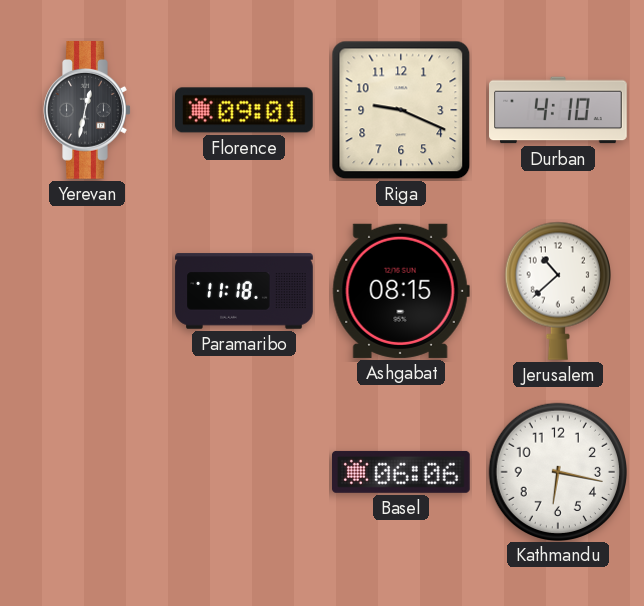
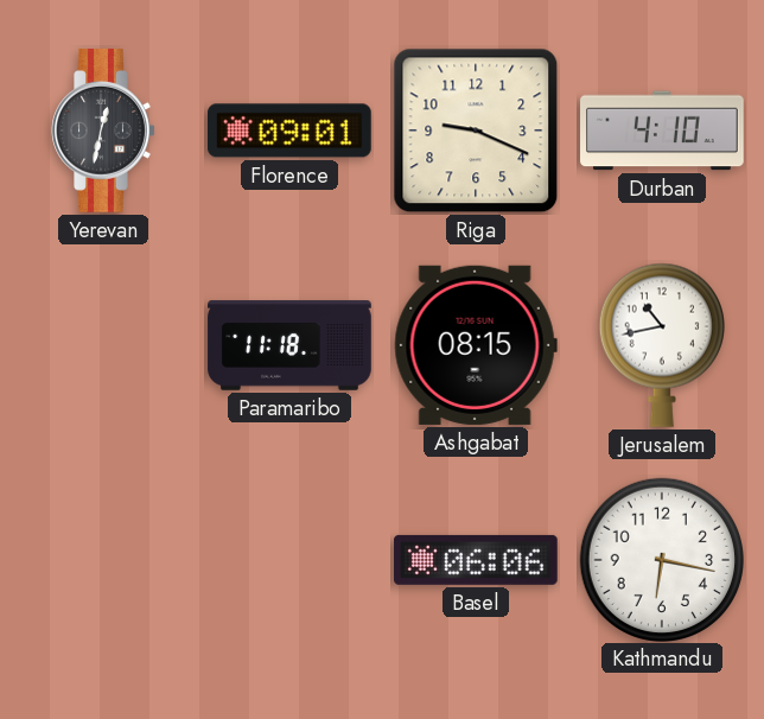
Jerusalem: 10:38 -> 10:43 (662, 345)
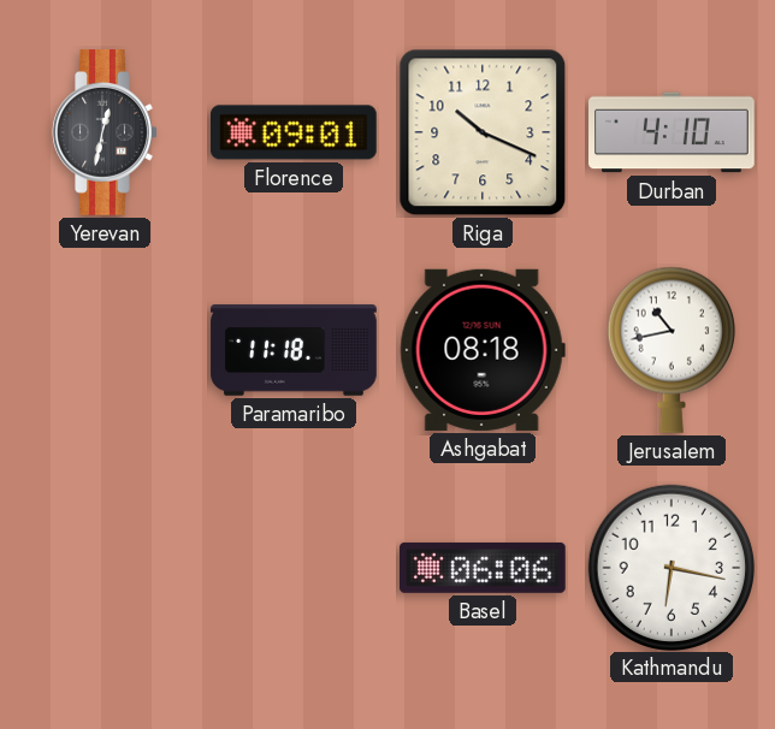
Riga: 9:19 -> 10:19 (483, 132)
Ashgabat: 08:15 -> 08:18 (483, 350)
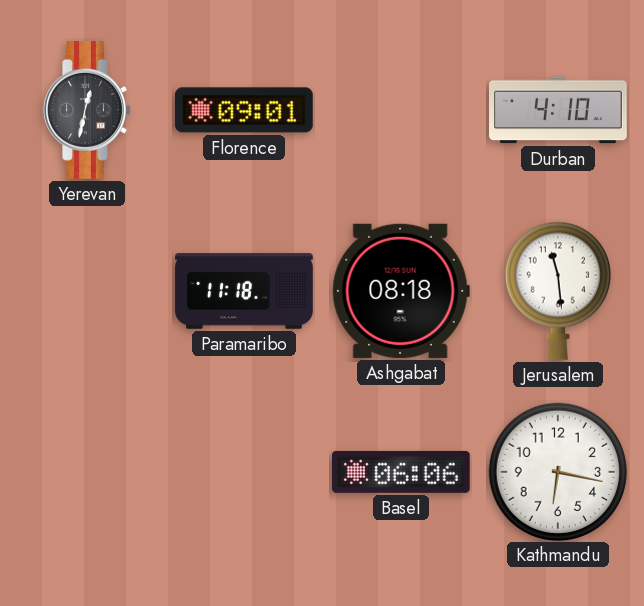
Riga: 10:19 -> none (483, 132)
Jerusalem: 10:43 -> 11:29 (558, 291)
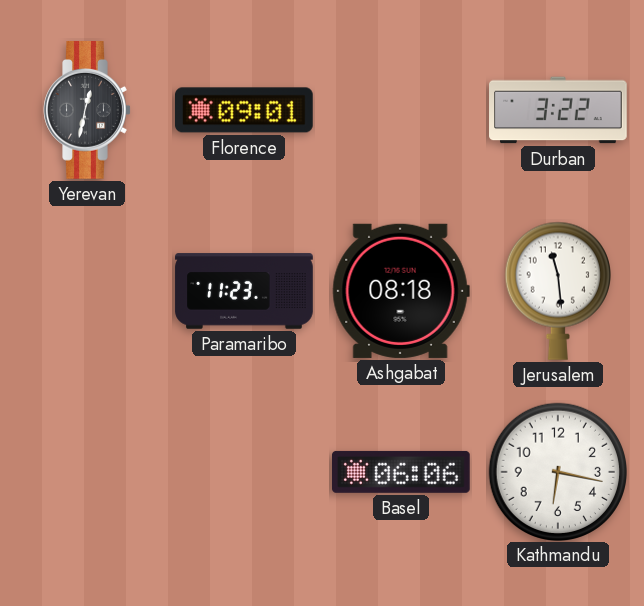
Durban: 4:10 -> 3:22 (558, 110)
Paramaribo: 11:18 -> 11:23 (244, 291)
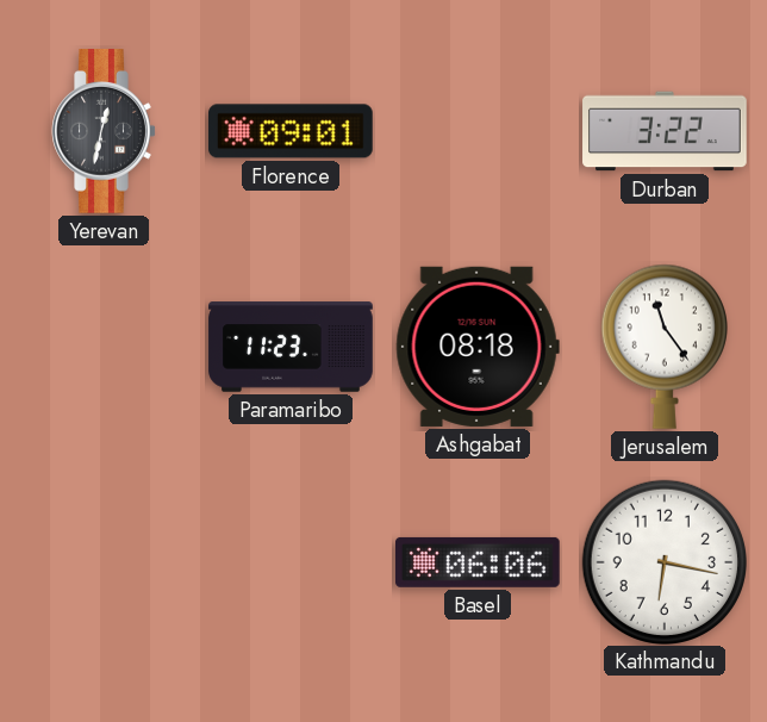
Jerusalem: 11:29 -> 11:24 (665, 347)
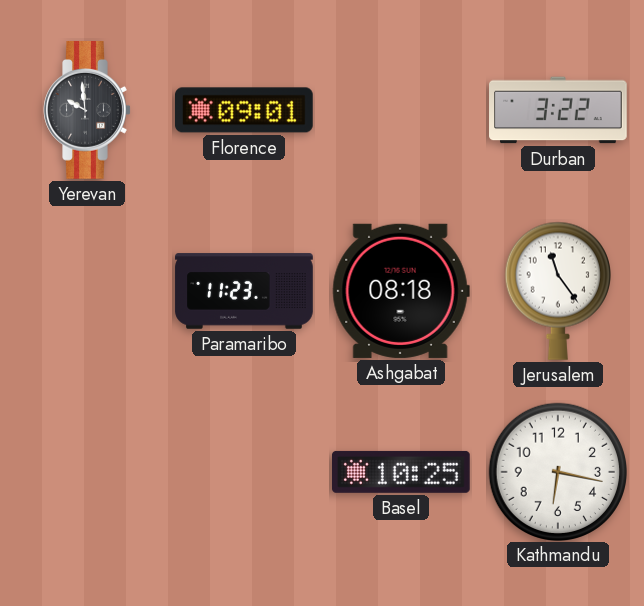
Yerevan: 12:32 -> 9:59 (87, 111)
Basel: 06:06 -> 10:25 (402, 472)
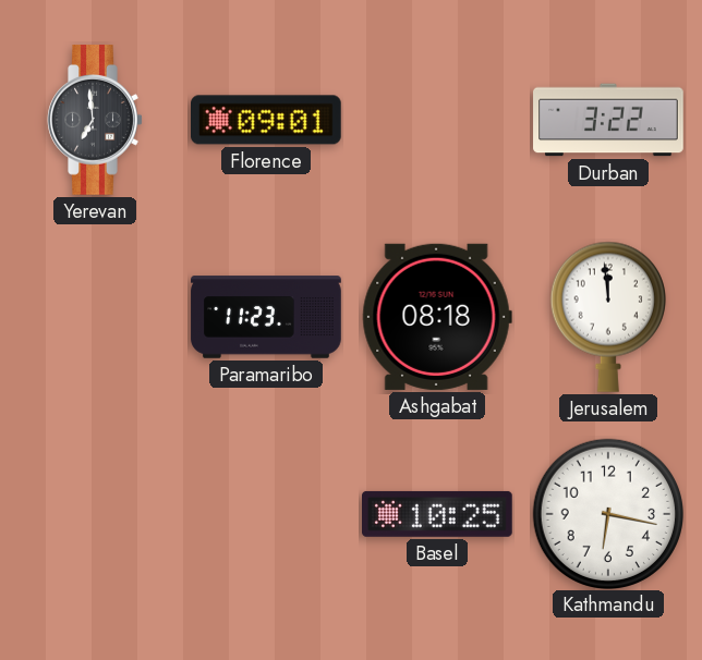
Yerevan: 9:59 -> 6:59 (95, 121)
Jerusalem: 11:24 -> 11:59 (608, 317)
